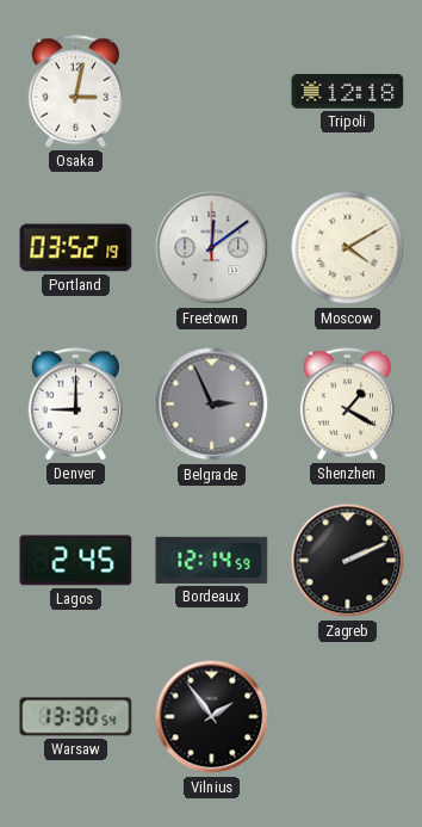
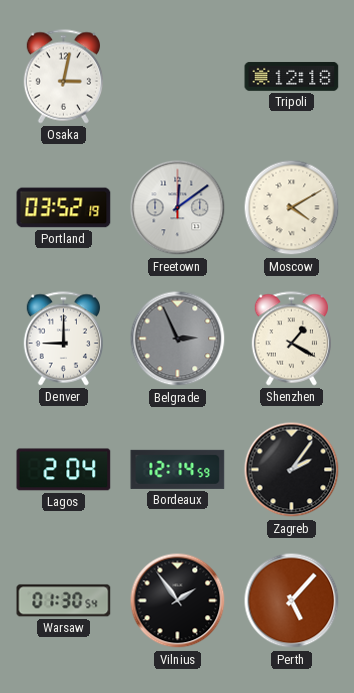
Lagos: 2:45 -> 2:04 (64, 470)
Zagreb: 2:11 -> 2:06 (292, 470)
Warsaw: 13:30 -> 01:30 (64, 601)
Perth: none -> 5:07 (292, 601)
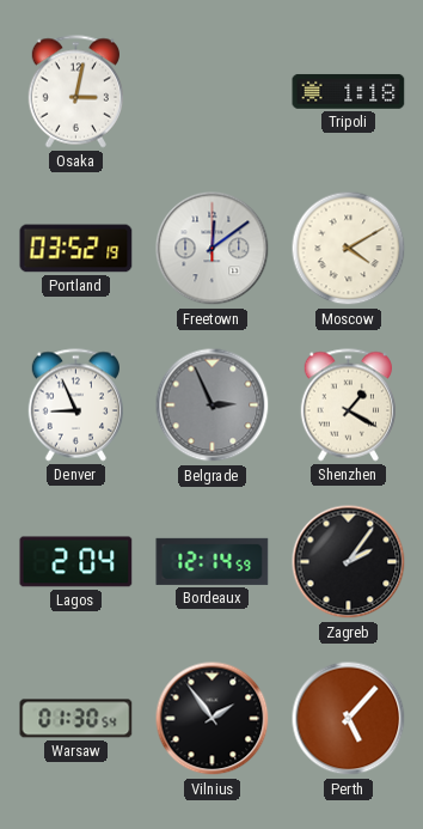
Tripoli: 12:18 -> 1:18 (349, 91)
Denver: 9:00 -> 8:56 (75, 406)
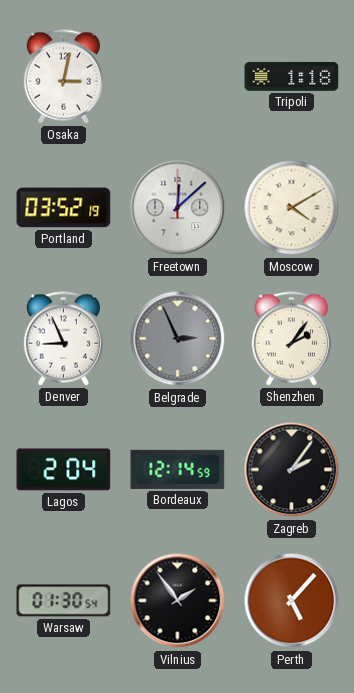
Freetown: 12:09 -> 12:08 (178, 208)
Shenzhen: 1:20 -> 2:06 (291, 339)
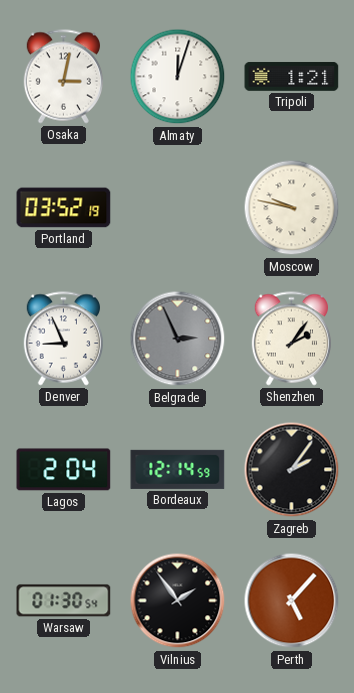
Almaty: none -> 12:03 (178, 77)
Tripoli: 1:18 -> 1:21 (292, 76)
Freetown: 12:08 -> none (178, 208)
Moscow: 4:10 -> 9:47 (292, 208)
